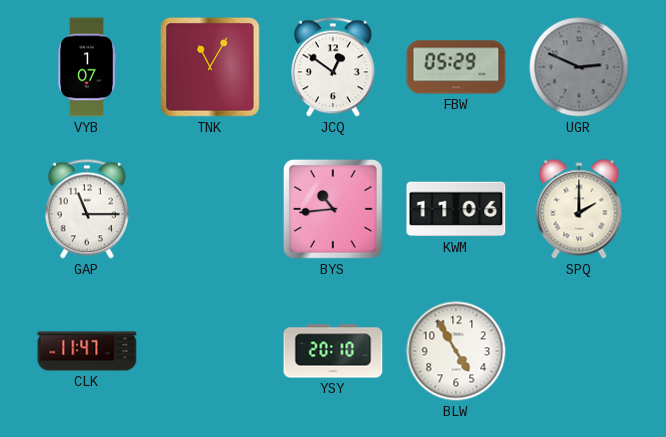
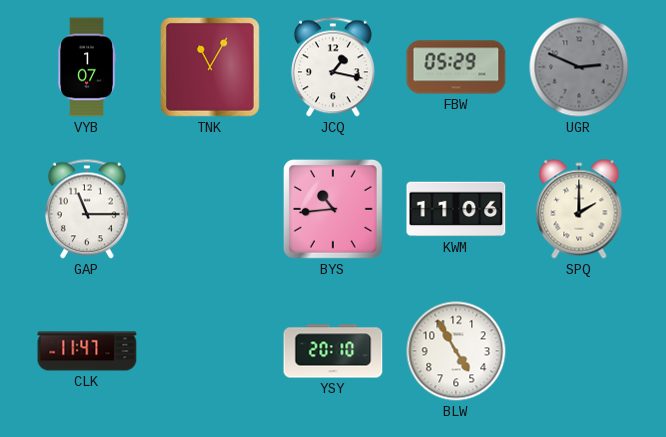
JCQ: 12:51 -> 1:17 (333, 67)
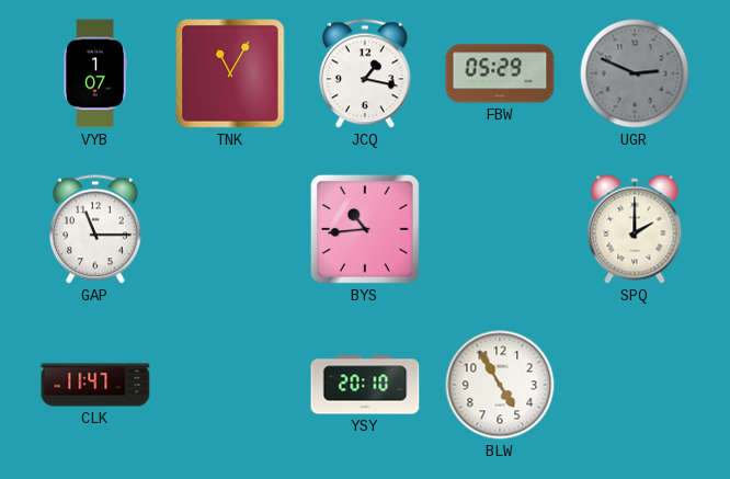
KWM: 11:06 -> none (456, 209)
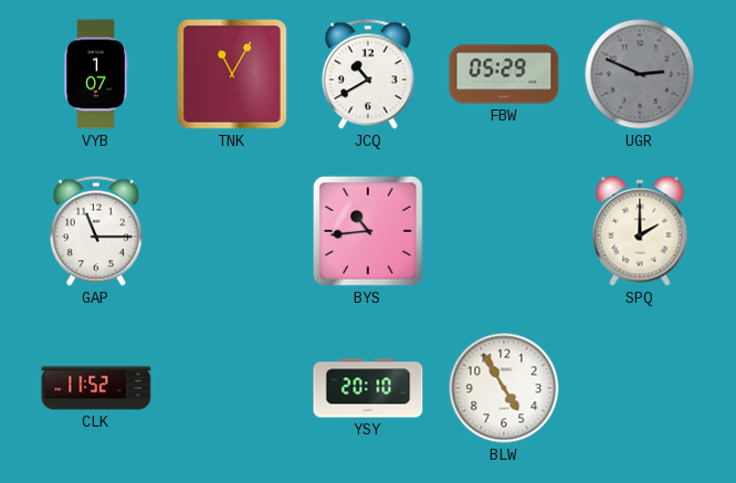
JCQ: 1:17 -> 10:40 (368, 74)
CLK: 11:47 -> 11:52 (96, 388)
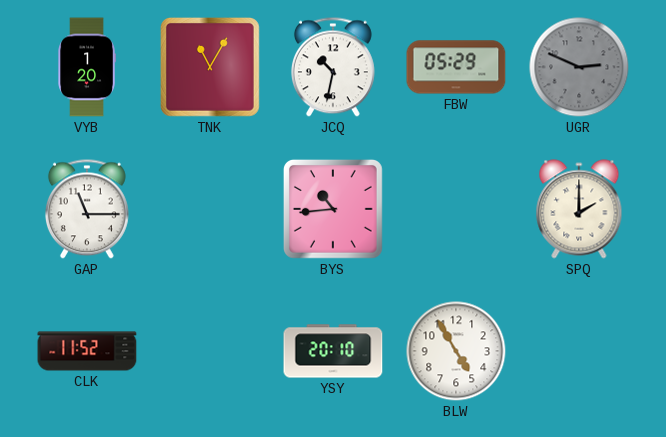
VYB: 1:07 -> 1:20 (87, 67)
JCQ: 10:40 -> 10:32 (333, 67)
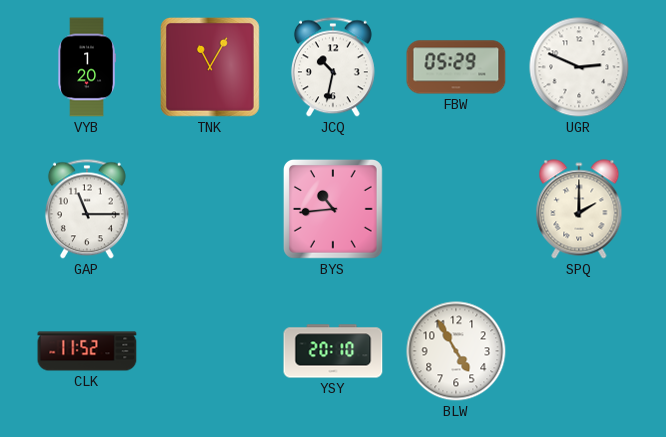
UGR dial: grey -> white (579, 67)
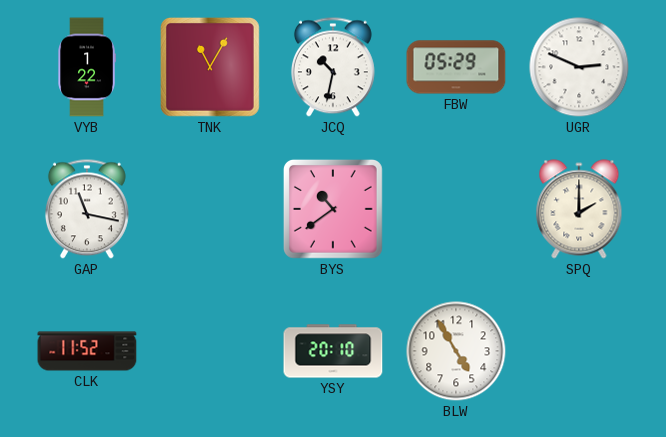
VYB: 1:20 -> 1:22 (87, 67)
GAP: 11:15 -> 11:17 (87, 209)
BYS: 10:44 -> 10:39 (333, 209)
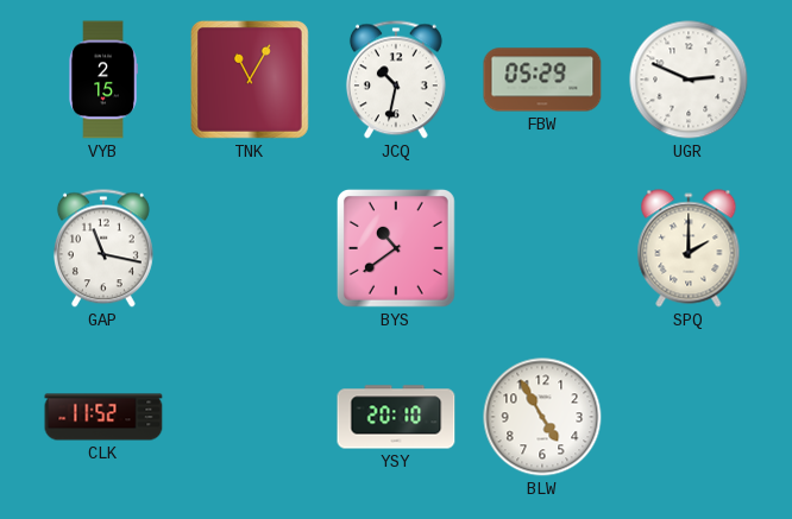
VYB: 1:22 -> 2:15 (103, 80)
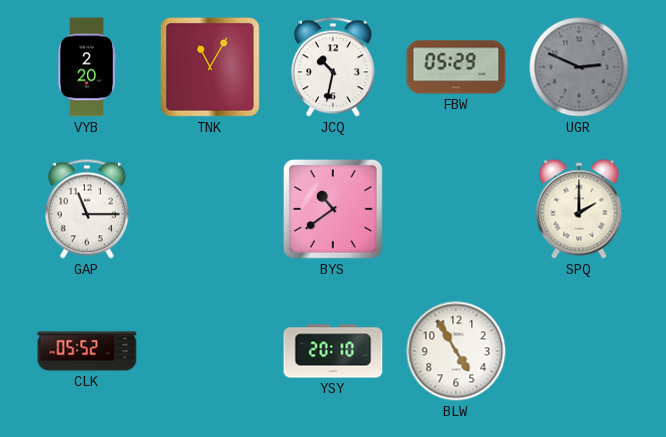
VYB: 2:15 -> 2:20 (87, 67)
UGR dial: white -> grey (579, 67)
GAP: 11:17 -> 11:15 (87, 209)
CLK: 11:52 -> 05:52 (87, 351)
